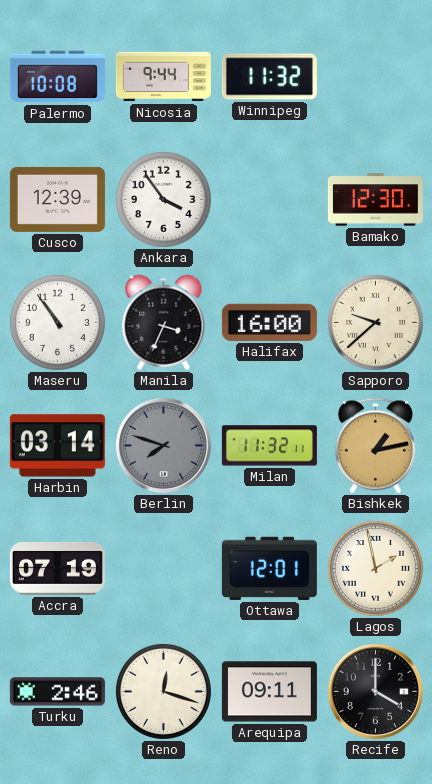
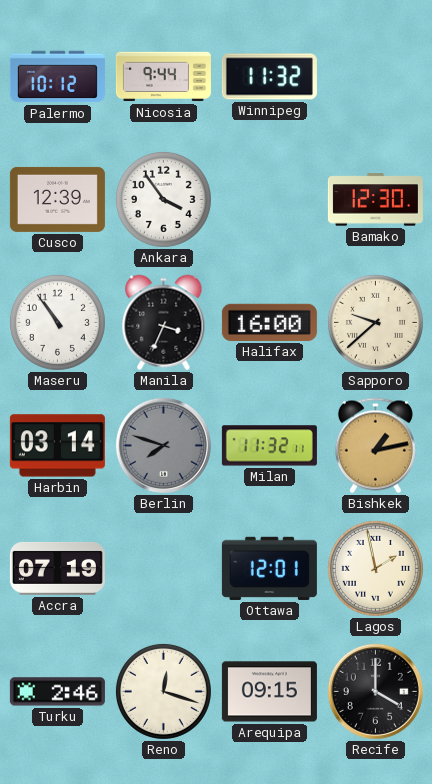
Palermo: 10:08 -> 10:12 (57, 77)
Arequipa: 09:11 -> 09:15 (269, 692)
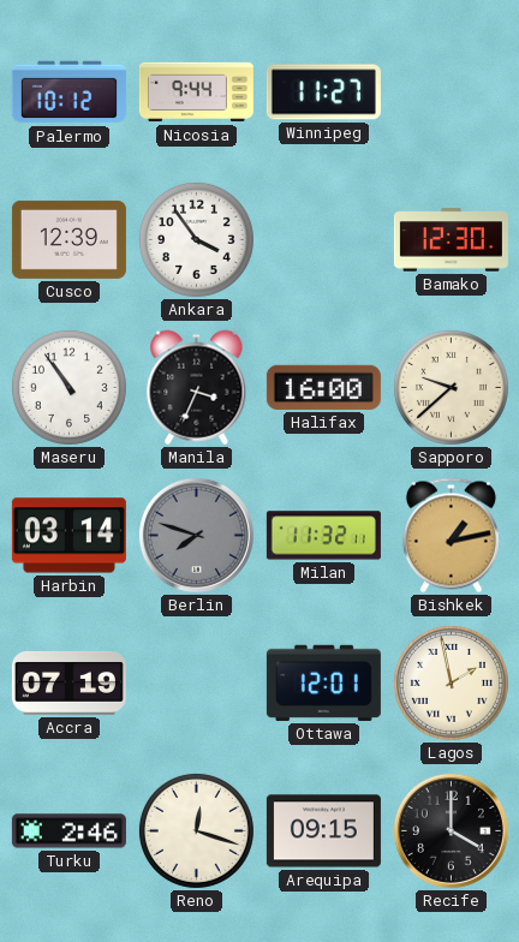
Winnipeg: 11:32 -> 11:27 (323, 93)
